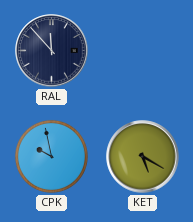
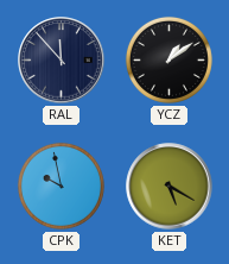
YCZ: none -> 1:09 (168, 59)
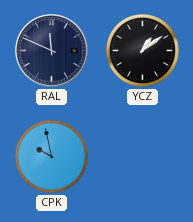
RAL: 11:53 -> 11:49 (52, 51)
KET: 5:20 -> none (170, 187)
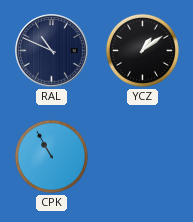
RAL: 11:49 -> 10:49 (52, 51)
CPK: 9:58 -> 10:55 (51, 156)
